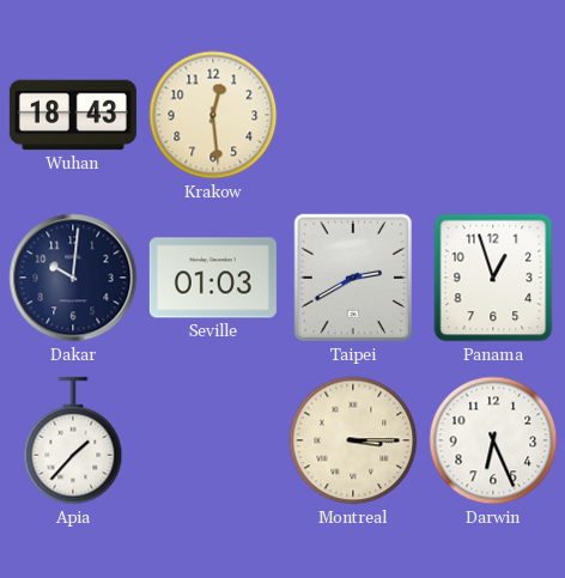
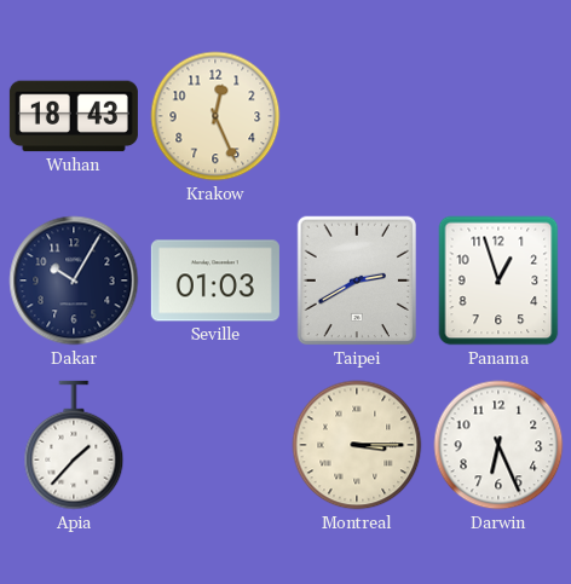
Krakow: 12:29 -> 12:26 (215, 116)
Dakar: 10:01 -> 10:05 (74, 281)
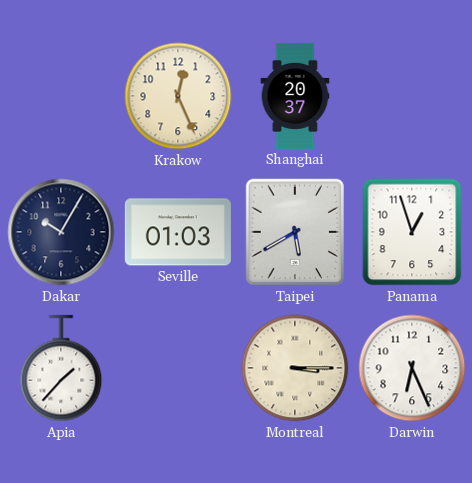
Wuhan: 18:43 -> none (74, 116)
Shanghai: none -> 20:37 (295, 96)
Taipei: 2:40 -> 5:40 (295, 232)
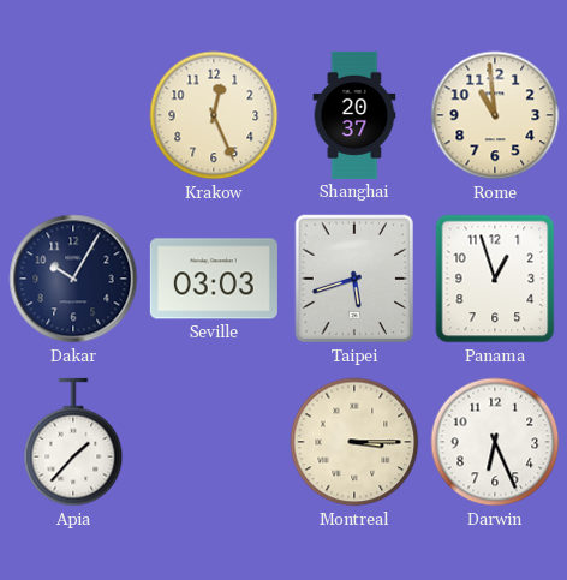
Rome: none -> 10:59 (495, 115)
Seville: 01:03 -> 03:03 (214, 279)
Taipei: 5:40 -> 5:42 (354, 279)
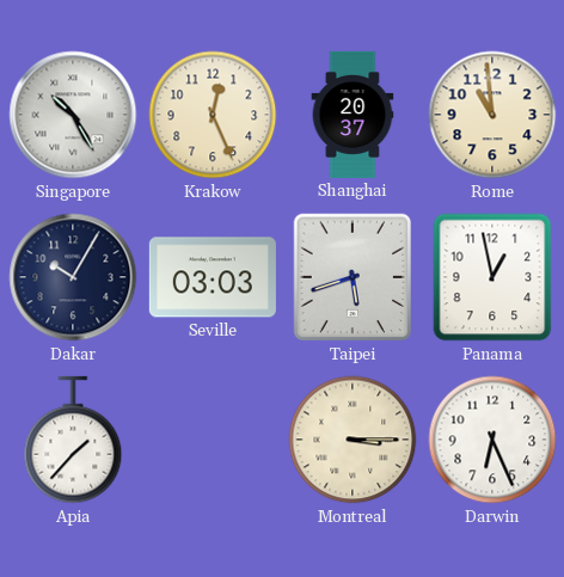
Singapore: none -> 10:25 (73, 115)
Panama: 12:57 -> 12:58 (492, 277)
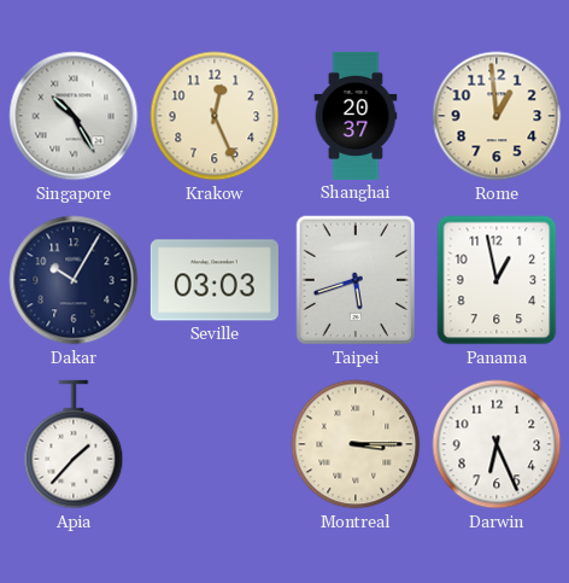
Rome: 10:59 -> 12:59 (497, 116)
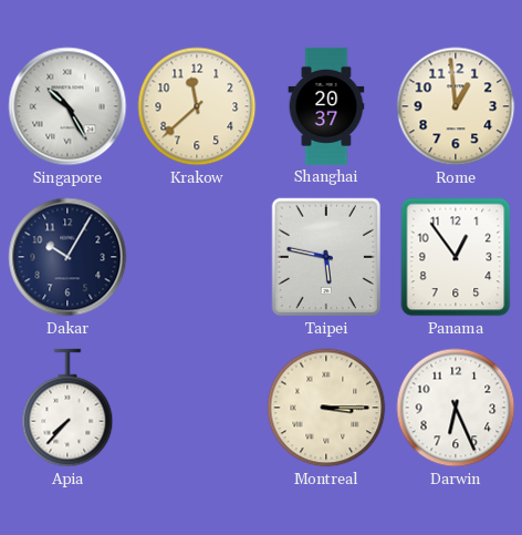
Krakow: 12:26 -> 11:38 (197, 106)
Seville: 03:03 -> none (215, 280)
Taipei: 5:42 -> 5:47 (326, 257)
Panama: 12:58 -> 12:54 (456, 257)
Apia: 1:37 -> 7:37 (67, 408)
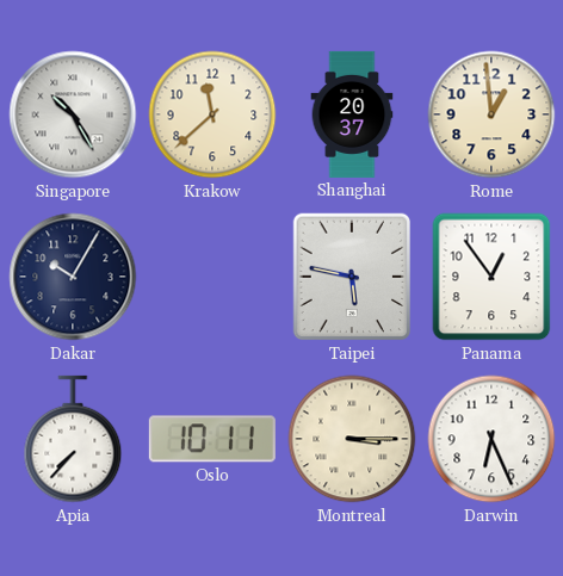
Oslo: none -> 10:11 (212, 439)
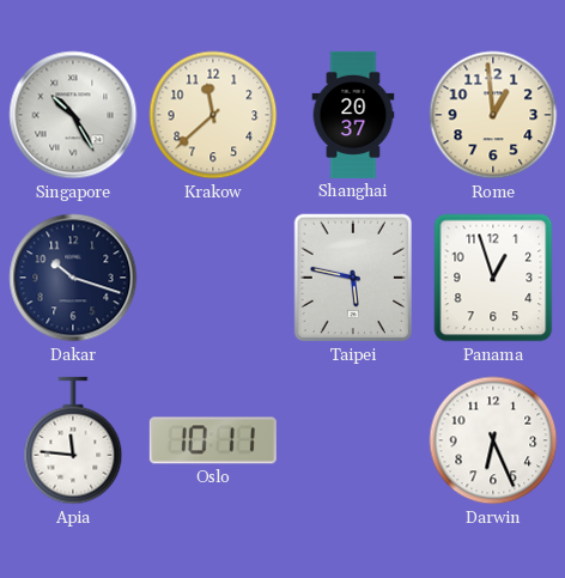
Dakar: 10:05 -> 10:18 (73, 278)
Panama: 12:54 -> 12:57 (493, 278)
Apia: 7:37 -> 11:46 (73, 440)
Montreal: 3:15 -> none (352, 439)
